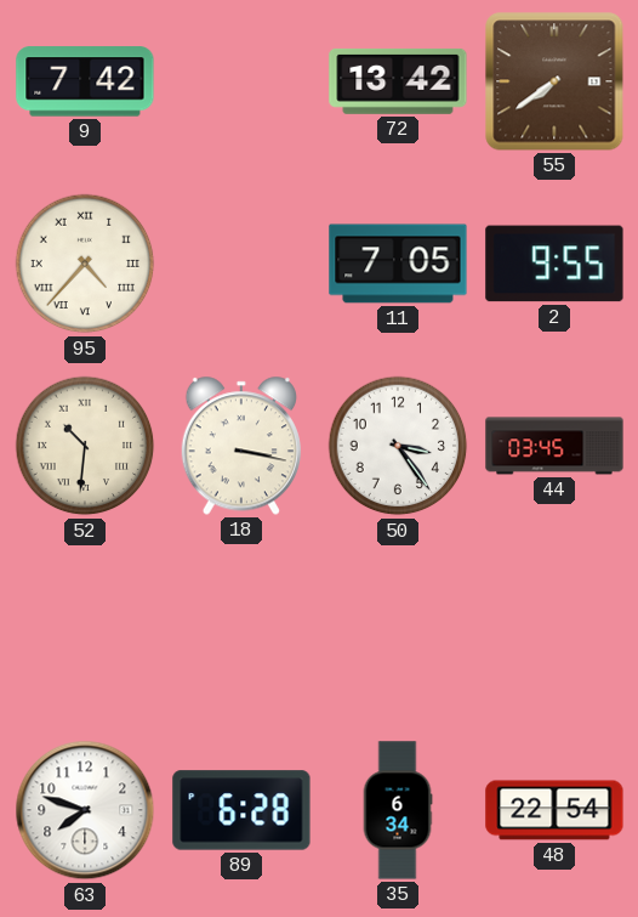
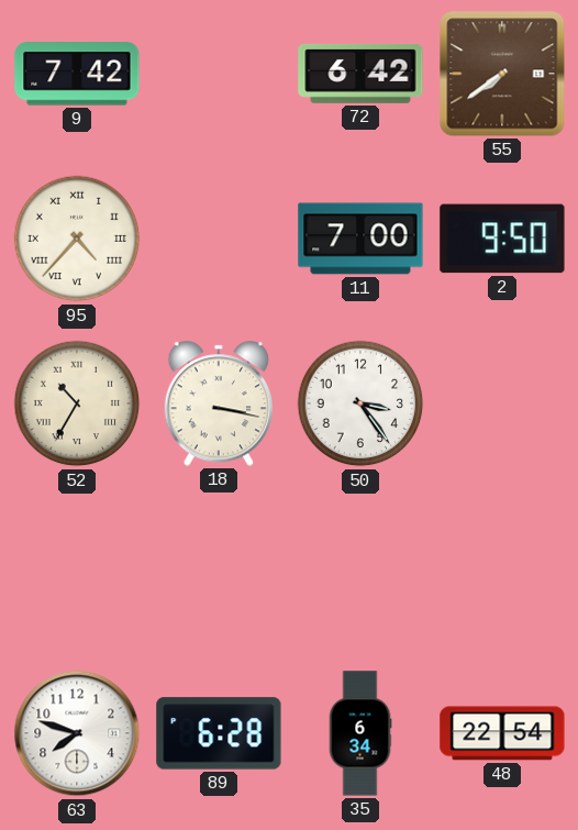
72: 13:42 -> 6:42 (360, 74)
11: 7:05 -> 7:00 (360, 239)
2: 9:55 -> 9:50 (502, 239)
52: 10:31 -> 10:35 (77, 403)
44: 03:45 -> none (554, 446)
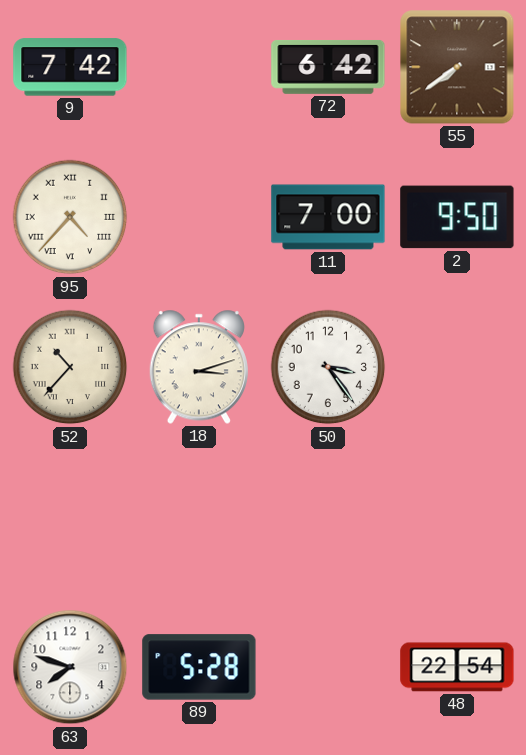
52: 10:35 -> 10:37 (70, 367)
18: 3:17 -> 3:12 (199, 367)
89: 6:28 -> 5:28 (199, 667)
35: 6:34 -> none (360, 733)
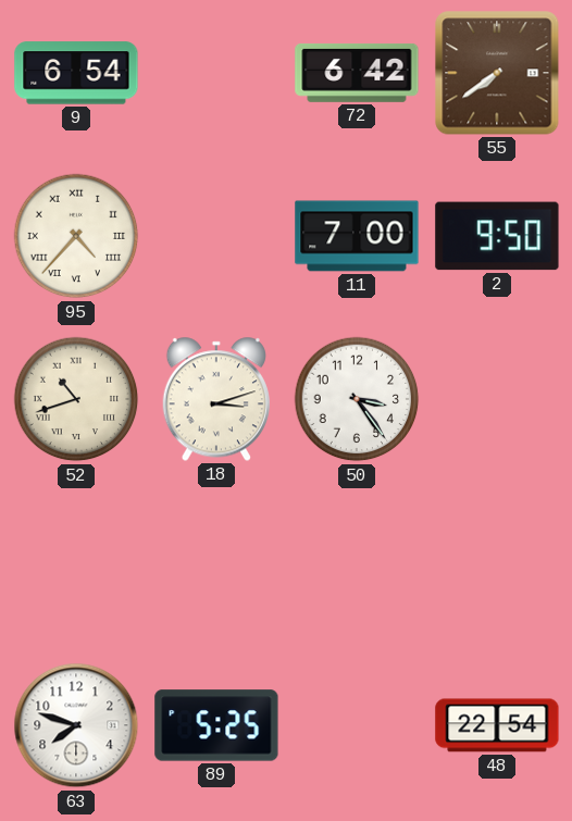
9: 7:42 -> 6:54 (76, 73)
52: 10:37 -> 10:42 (76, 399)
89: 5:28 -> 5:25 (216, 725)
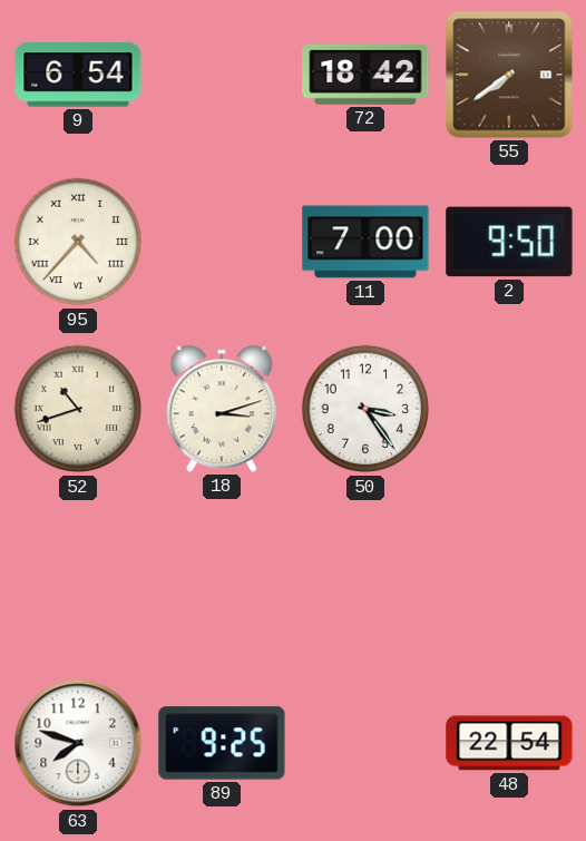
72: 6:42 -> 18:42 (365, 75)
89: 5:25 -> 9:25 (222, 743)
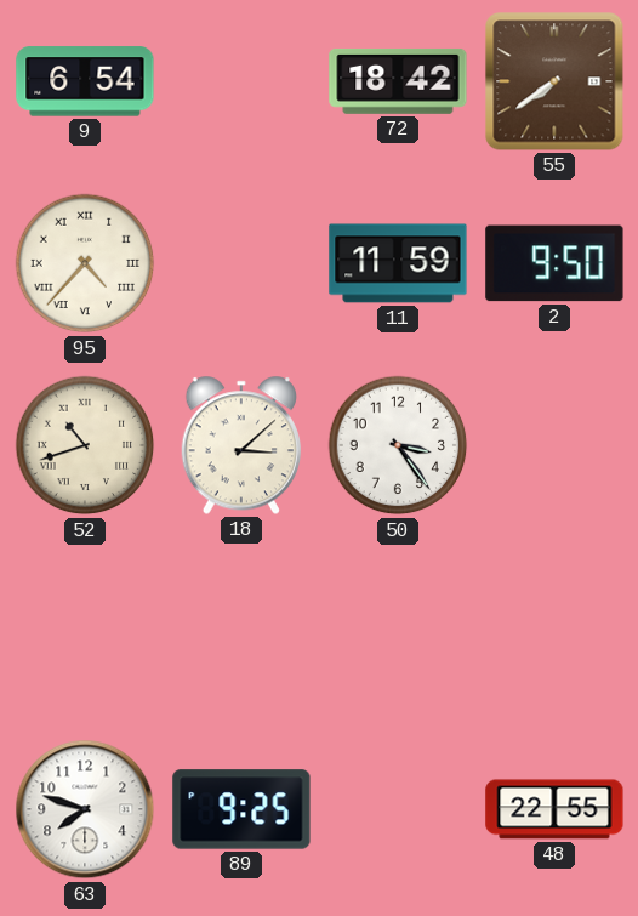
11: 7:00 -> 11:59 (398, 263)
18: 3:12 -> 3:08 (241, 445)
48: 22:54 -> 22:55 (554, 809)
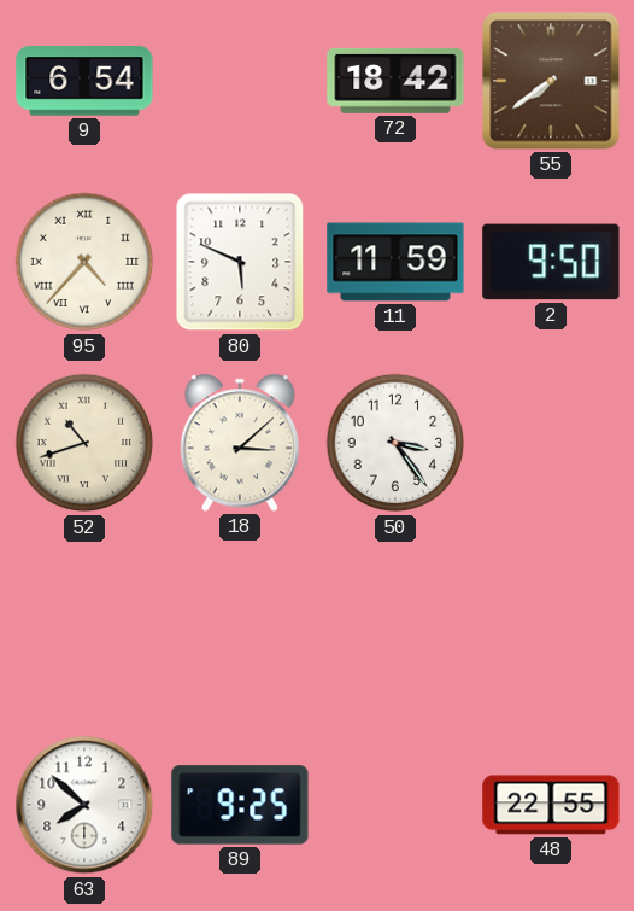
80: none -> 5:49 (240, 262)
63: 7:48 -> 7:52 (84, 805)
